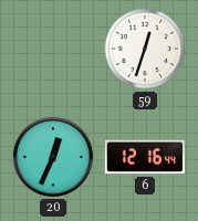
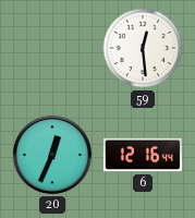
59: 12:33 -> 12:29 (143, 48)
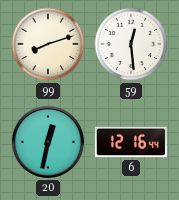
99: none -> 8:12 (48, 44)
20: 12:34 -> 12:32 (48, 142)
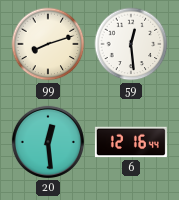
20: 12:32 -> 12:29 (48, 142)
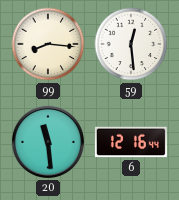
99: 8:12 -> 8:16 (48, 44)
20: 12:29 -> 11:29 (48, 142)
